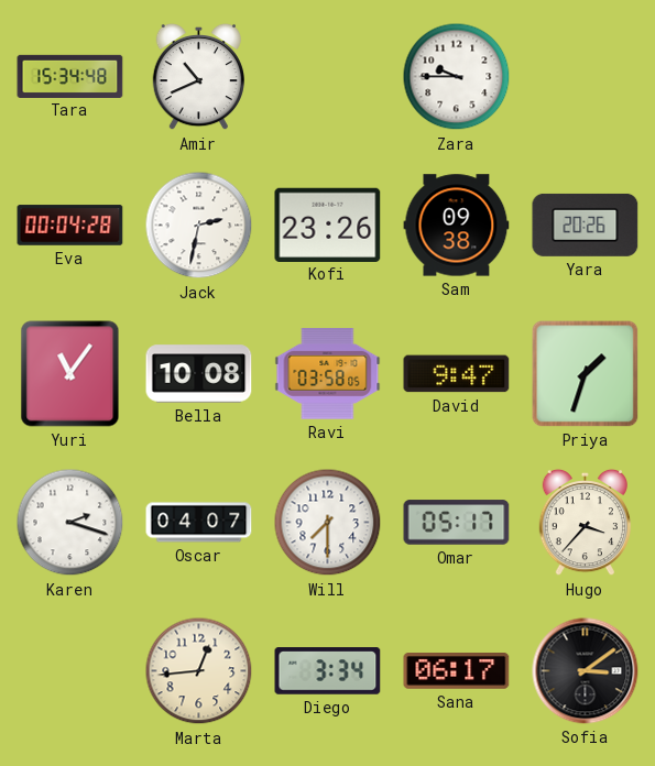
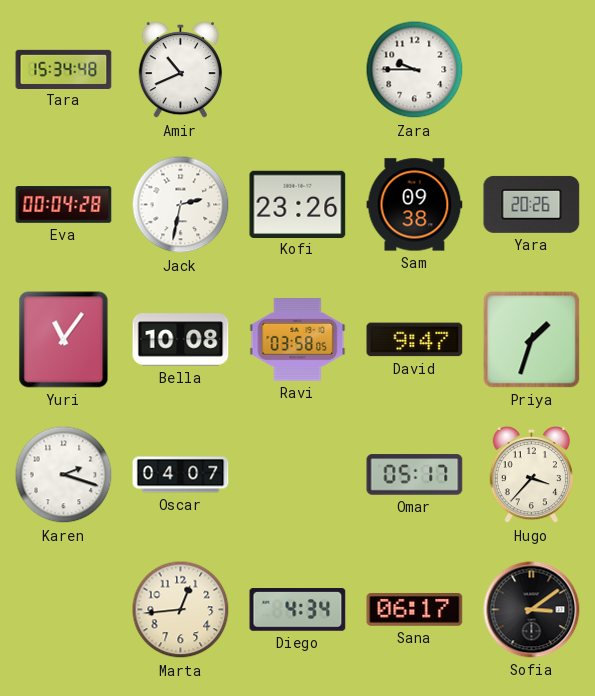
Will: 7:30 -> none (328, 523)
Diego: 3:34 -> 4:34 (298, 610)
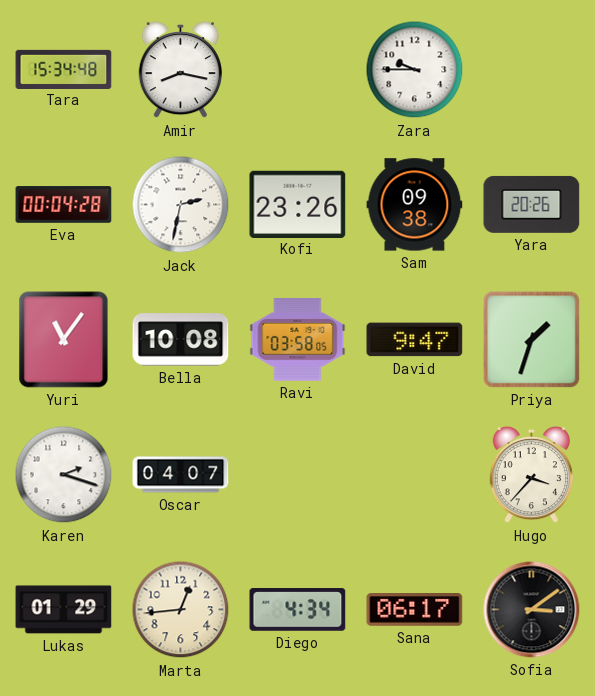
Amir: 10:41 -> 8:17 (180, 70)
Omar: 05:17 -> none (415, 475)
Lukas: none -> 01:29 (64, 610)
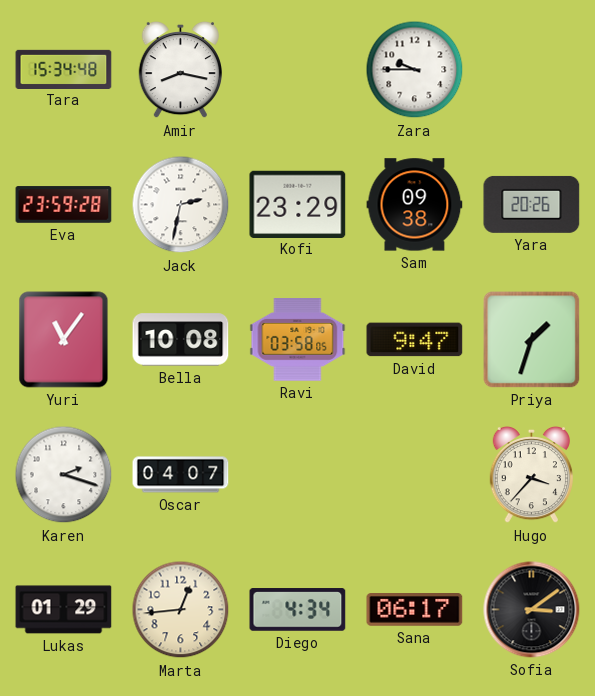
Eva: 00:04 -> 23:59 (64, 205)
Kofi: 23:26 -> 23:29 (298, 204)
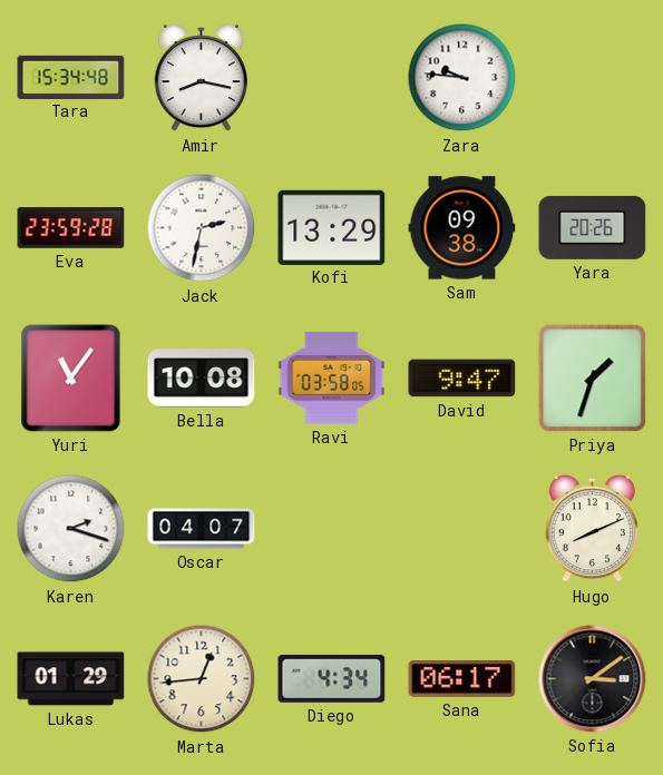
Zara: 9:45 -> 9:46 (462, 78)
Kofi: 23:29 -> 13:29 (332, 227)
Hugo: 3:37 -> 8:11 (592, 529)
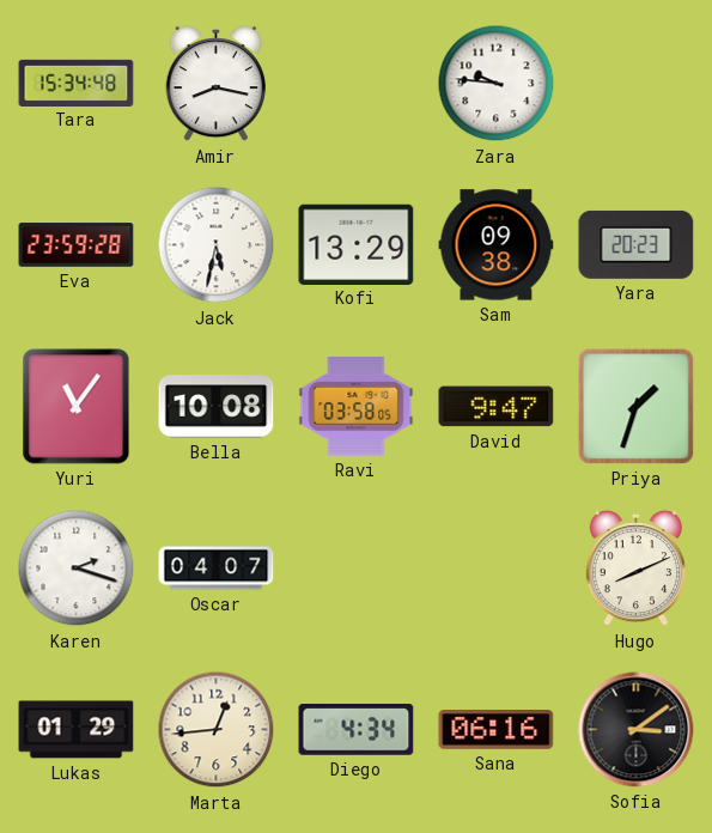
Jack: 2:32 -> 5:32 (217, 245)
Yara: 20:26 -> 20:23 (637, 244)
Sana: 06:17 -> 06:16 (497, 730)
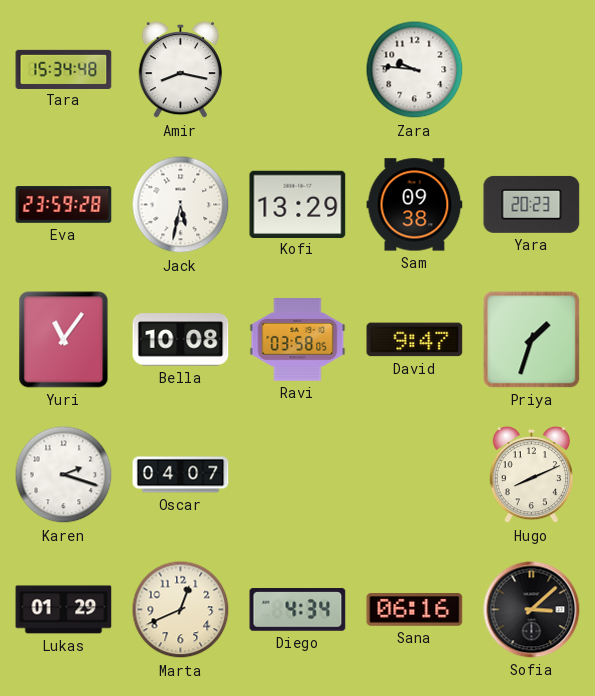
Marta: 12:44 -> 12:41 (181, 610)
Sofia: 3:09 -> 3:08 (532, 610)
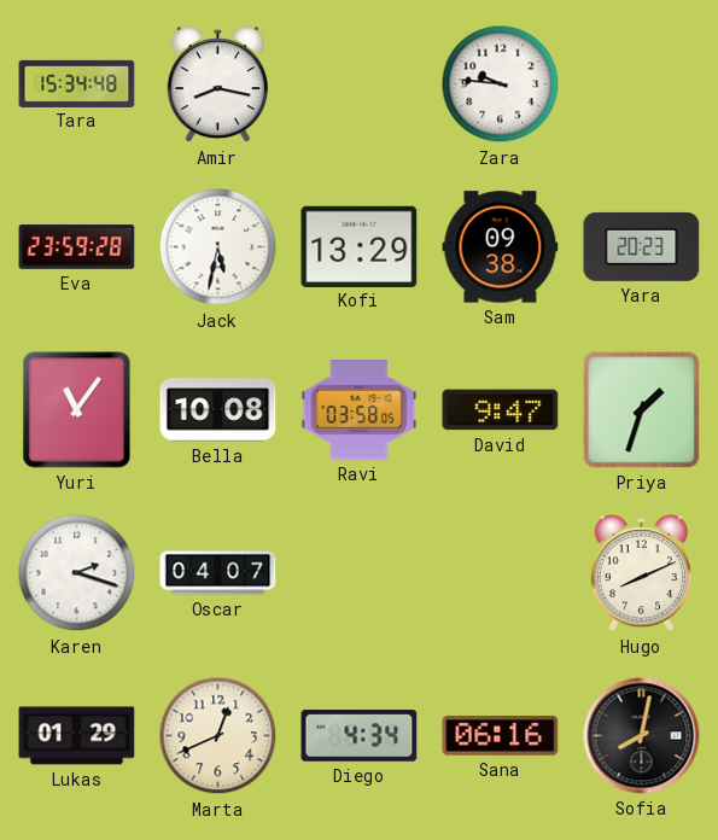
Sofia: 3:08 -> 8:02 (642, 736)
